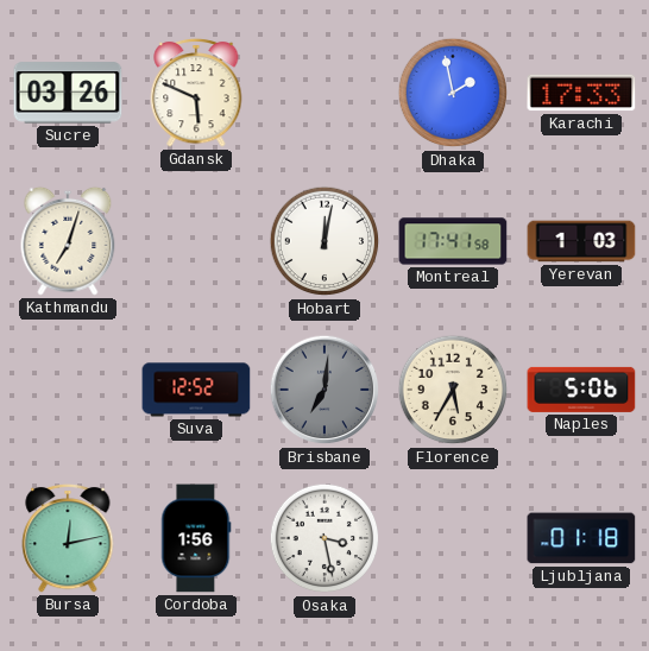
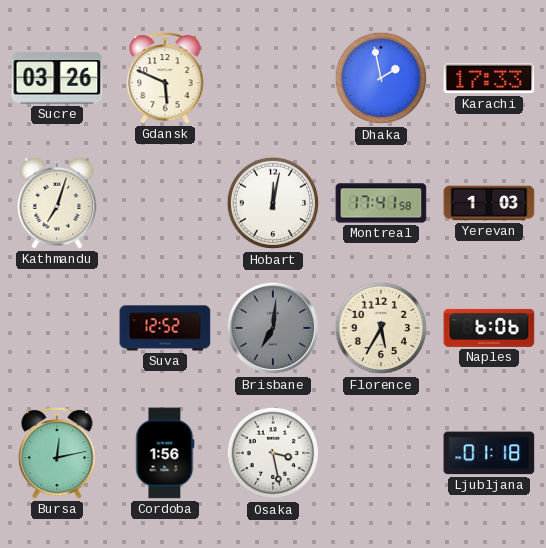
Naples: 5:06 -> 6:06 (489, 328)
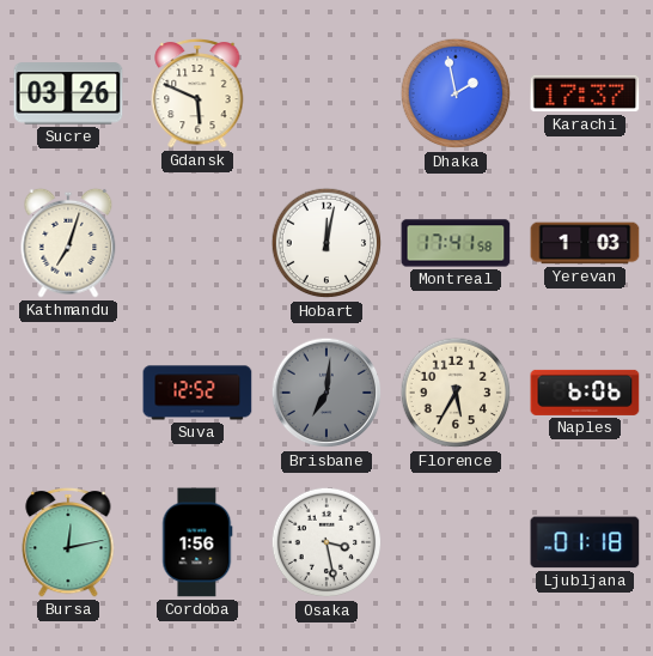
Karachi: 17:33 -> 17:37 (585, 93)
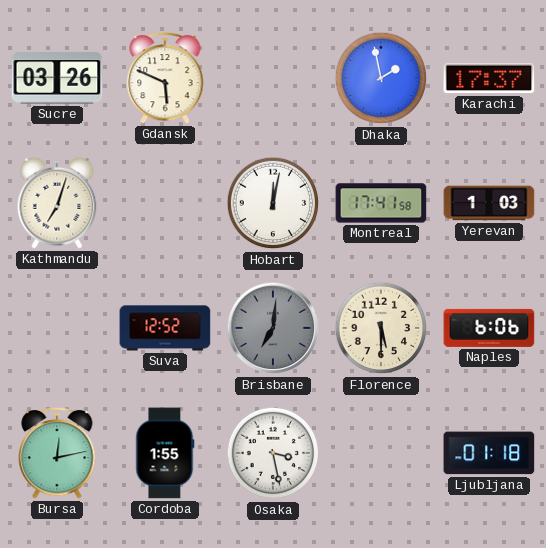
Florence: 5:35 -> 5:30 (381, 328)
Cordoba: 1:56 -> 1:55 (165, 453)
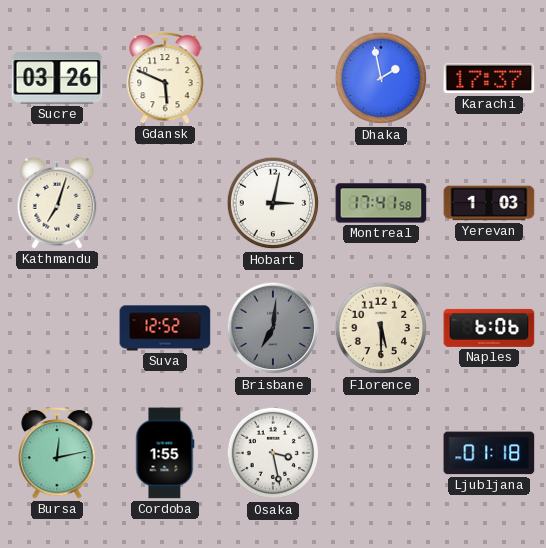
Hobart: 12:02 -> 3:02 (273, 203)
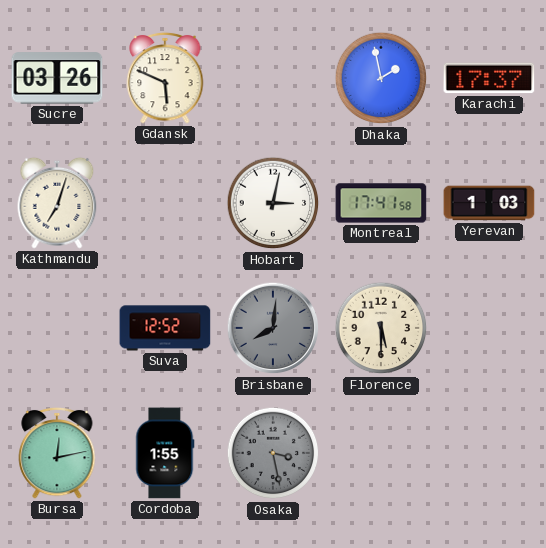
Brisbane: 7:01 -> 8:01 (273, 328)
Naples: 6:06 -> none (489, 328)
Osaka dial: white -> grey (273, 453)
Ljubljana: 01:18 -> none (489, 453)
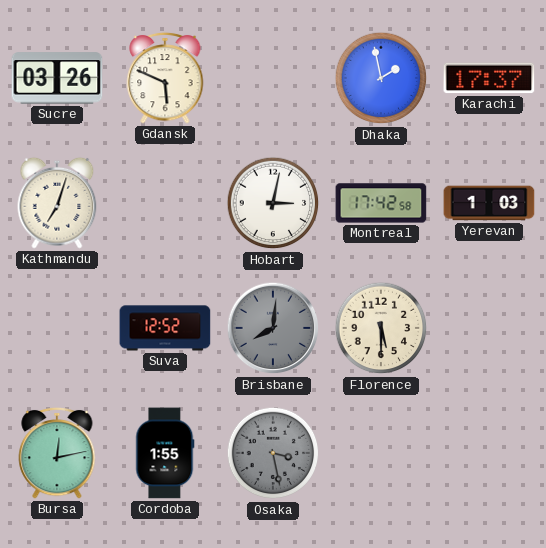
Montreal: 17:41 -> 17:42 (381, 203)
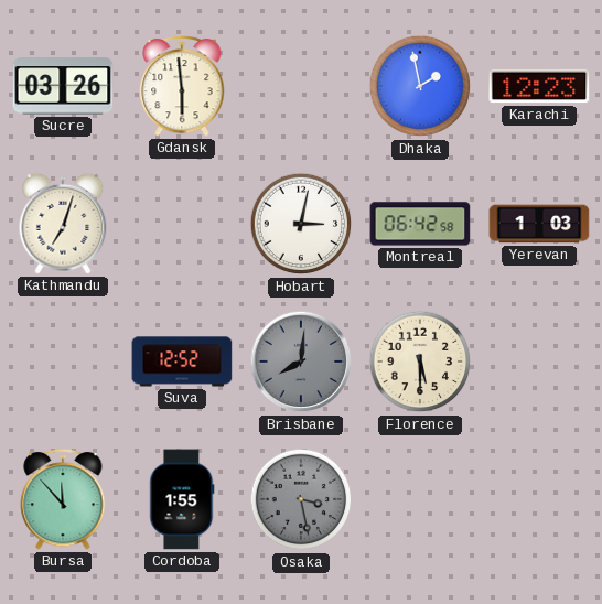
Gdansk: 5:49 -> 5:59 (182, 86)
Karachi: 17:37 -> 12:23 (539, 86)
Montreal: 17:42 -> 06:42 (420, 224)
Bursa: 12:13 -> 11:53 (63, 499)
